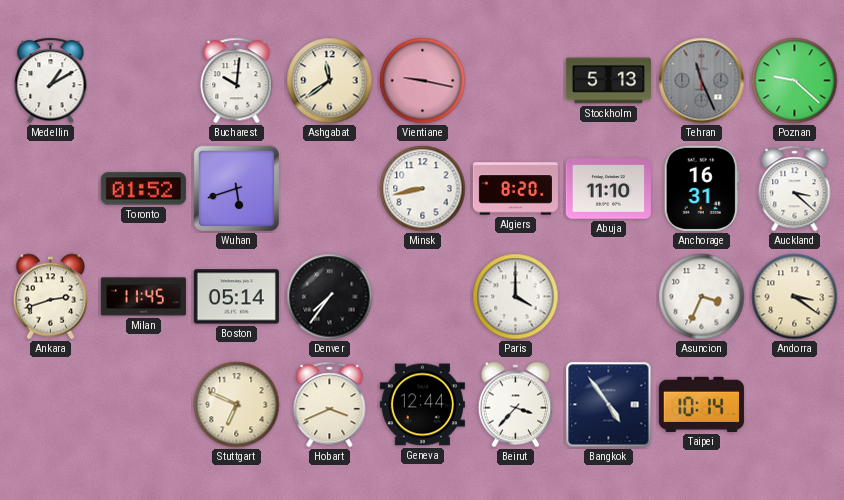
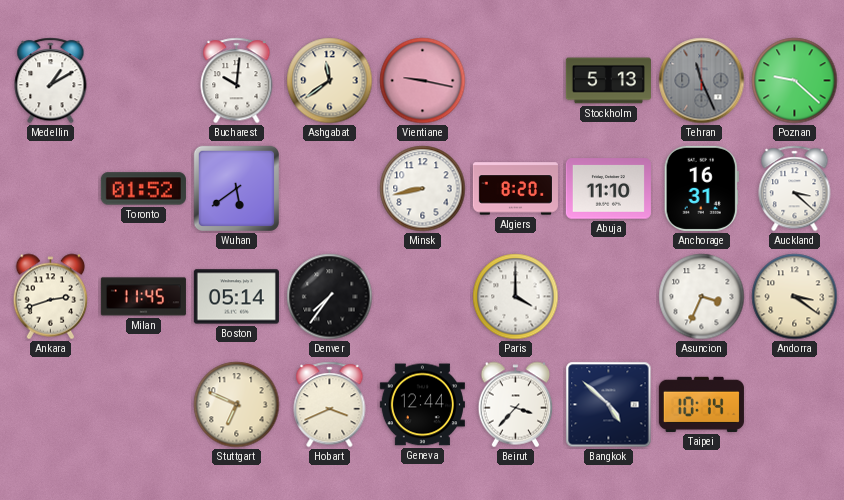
Wuhan: 5:42 -> 5:39 (236, 188)
Bangkok: 4:54 -> 4:52 (609, 405)
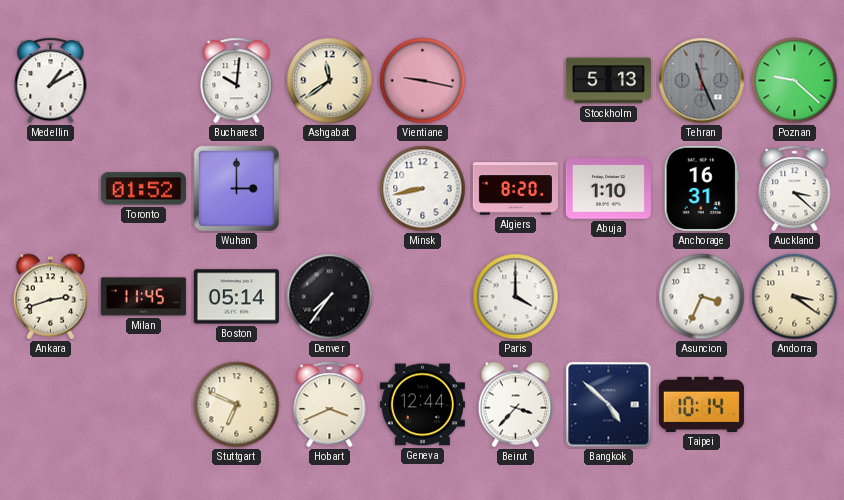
Wuhan: 5:39 -> 3:00 (236, 188)
Abuja: 11:10 -> 1:10 (608, 189)
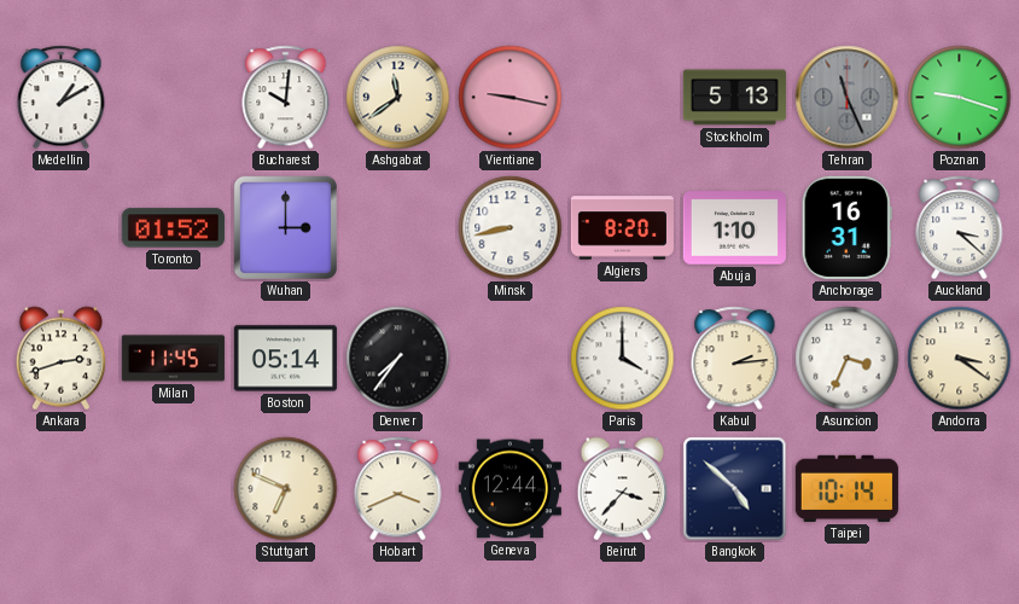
Poznan: 9:22 -> 9:18 (960, 98)
Kabul: none -> 2:14 (735, 359)
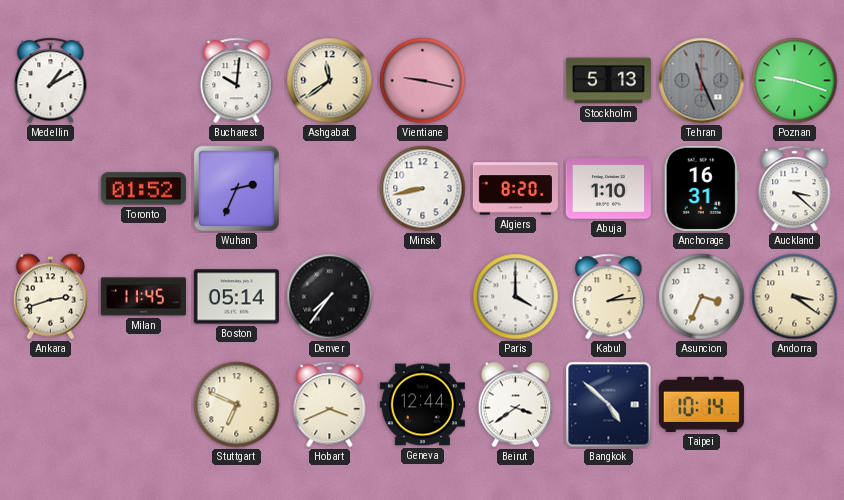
Wuhan: 3:00 -> 2:34 (236, 188)
Beirut: 3:37 -> 3:39 (516, 405)
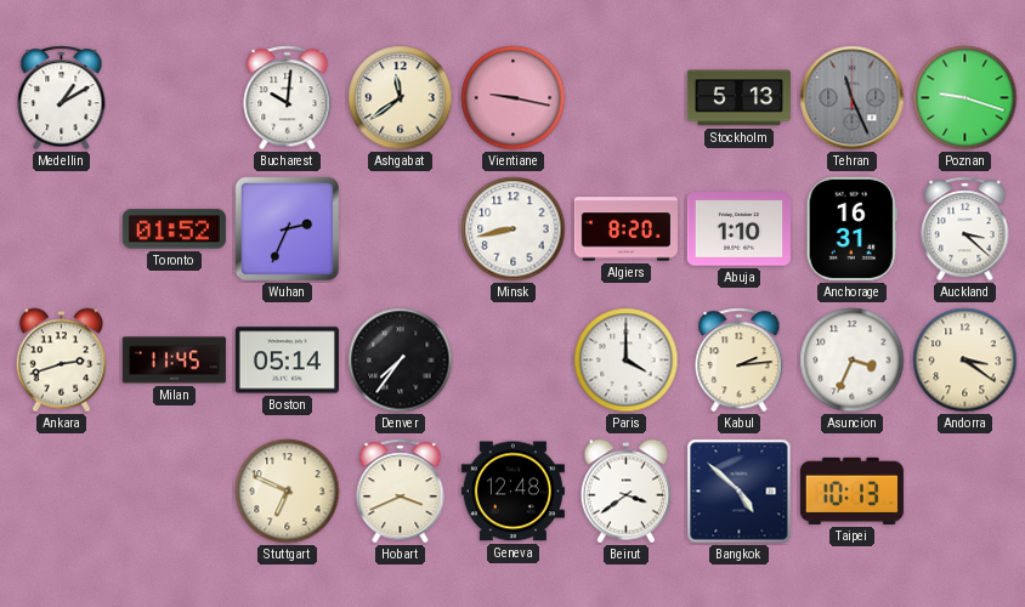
Geneva: 12:44 -> 12:48 (512, 492)
Taipei: 10:14 -> 10:13 (851, 490)
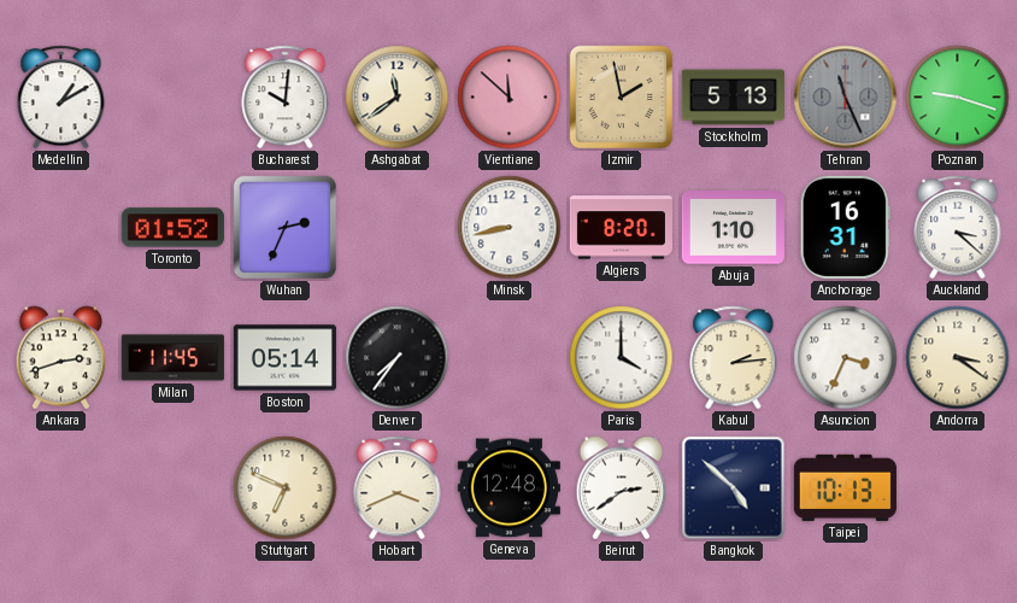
Vientiane: 9:17 -> 11:52 (510, 98)
Izmir: none -> 1:58 (621, 96)
Beirut: 3:39 -> 2:39 (622, 488)
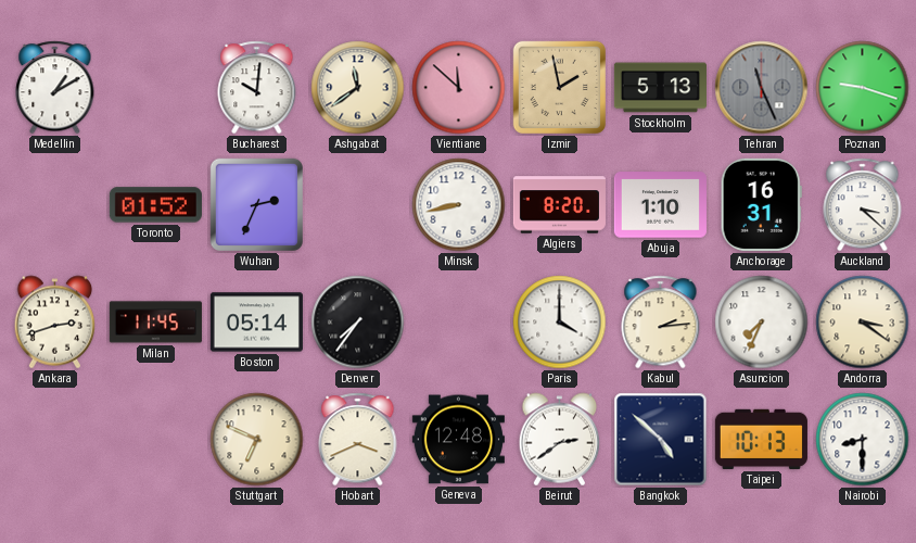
Asuncion: 3:34 -> 7:34 (762, 323)
Nairobi: none -> 8:30 (863, 440)
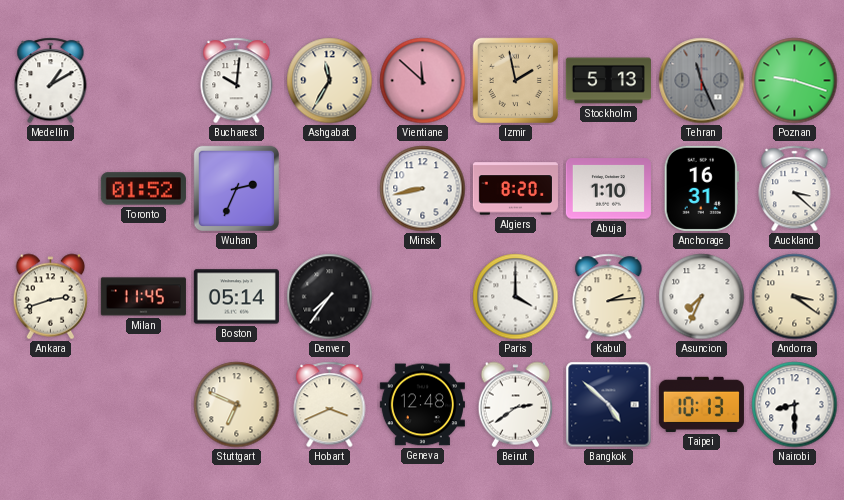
Ashgabat: 11:39 -> 11:35 (330, 81)
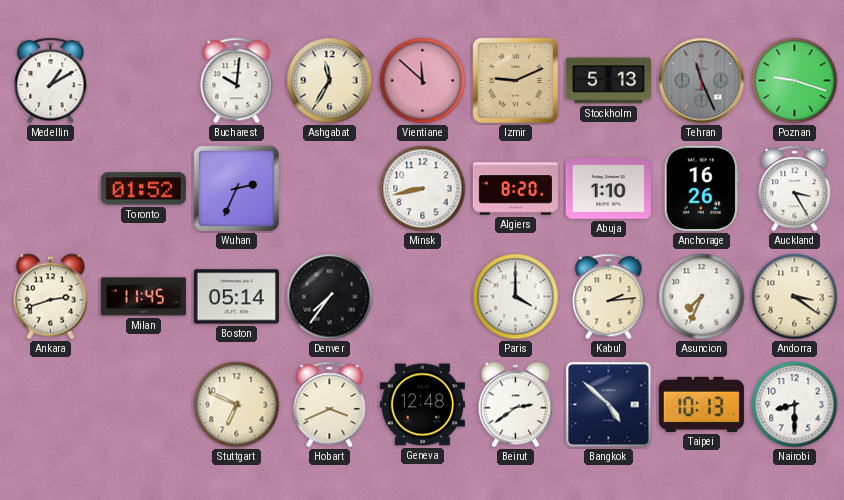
Izmir: 1:58 -> 9:11 (515, 80)
Anchorage: 16:31 -> 16:26 (701, 188)
Auckland: 3:22 -> 3:25 (795, 189)
